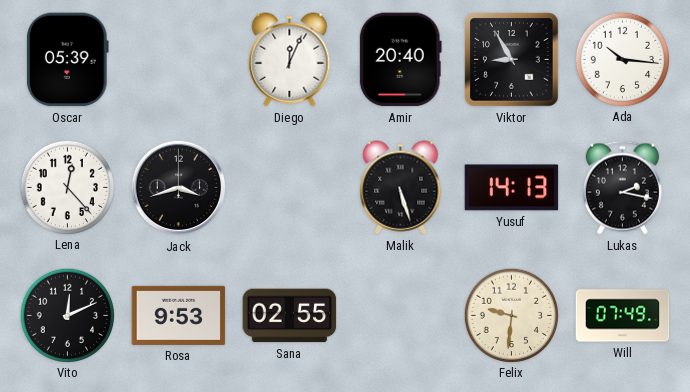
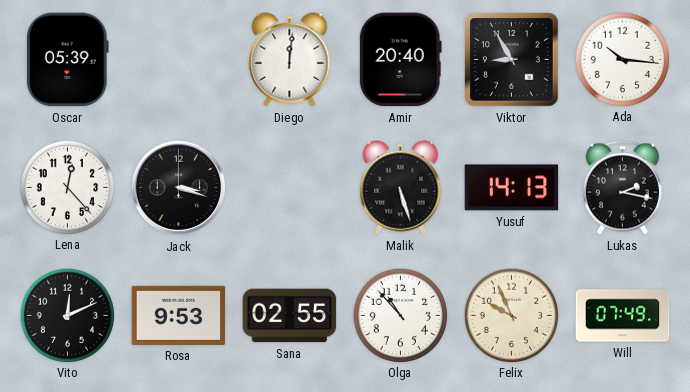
Diego: 12:04 -> 12:01 (290, 60)
Jack: 3:42 -> 3:18 (179, 188)
Olga: none -> 10:53 (400, 315)
Felix: 9:31 -> 9:56 (511, 315)
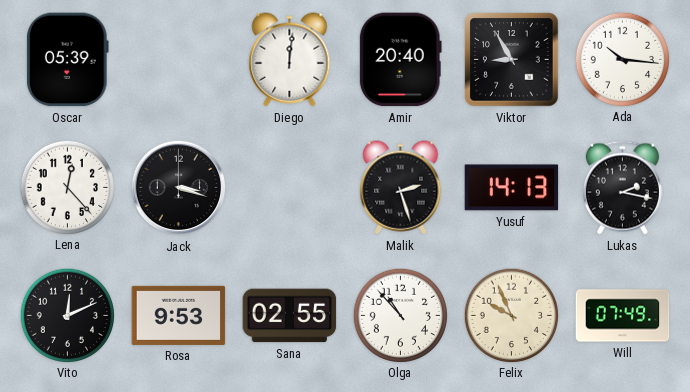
Malik: 5:27 -> 2:27 (401, 188)
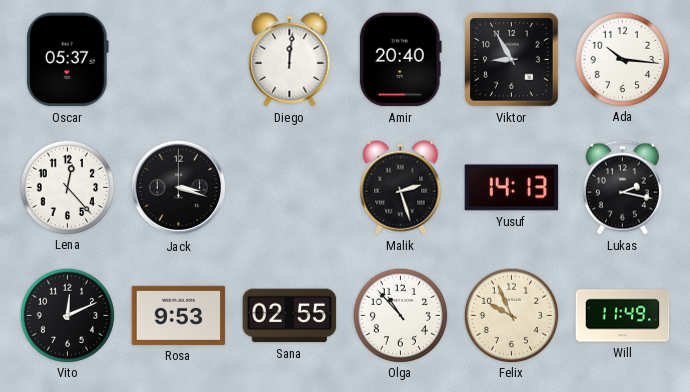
Oscar: 05:39 -> 05:37 (67, 60)
Will: 07:49 -> 11:49 (623, 316)
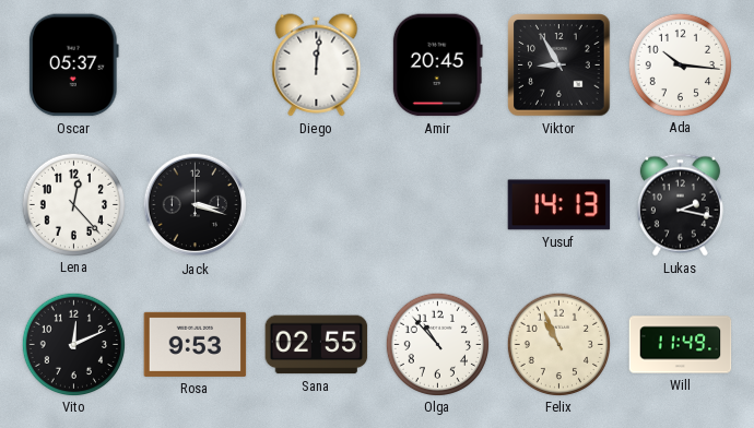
Amir: 20:40 -> 20:45 (437, 66)
Malik: 2:27 -> none (401, 188)
Felix: 9:56 -> 10:56 (558, 344)
